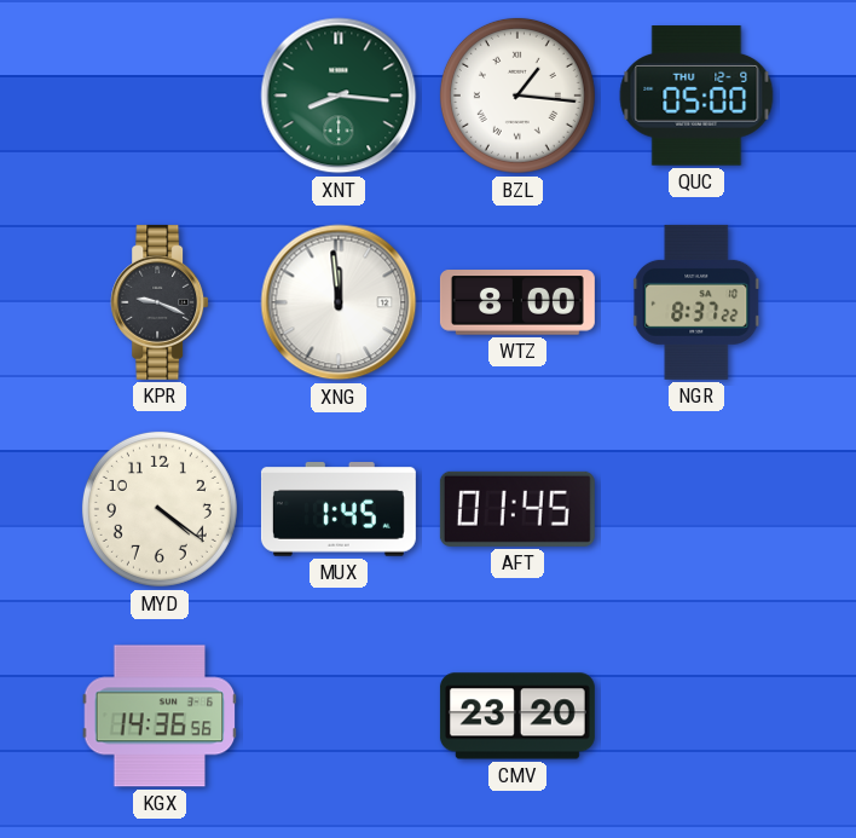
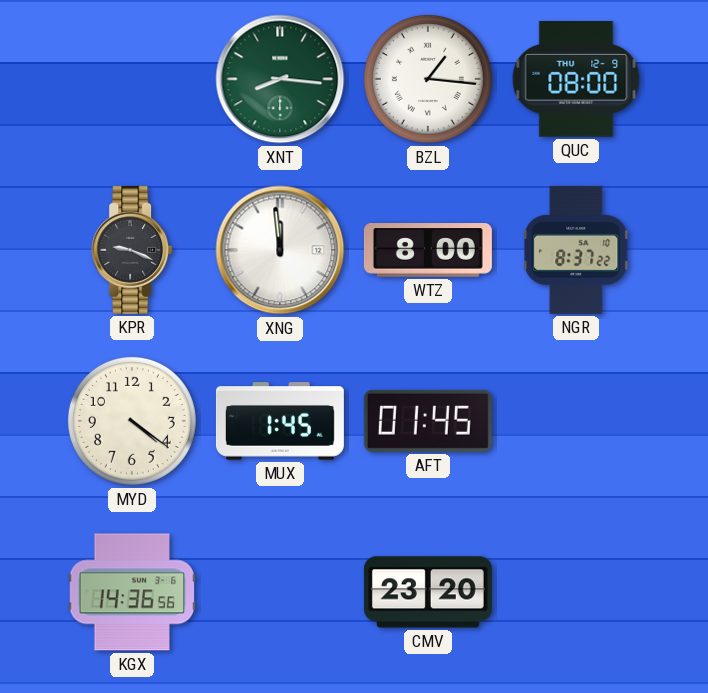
QUC: 05:00 -> 08:00 (576, 79)
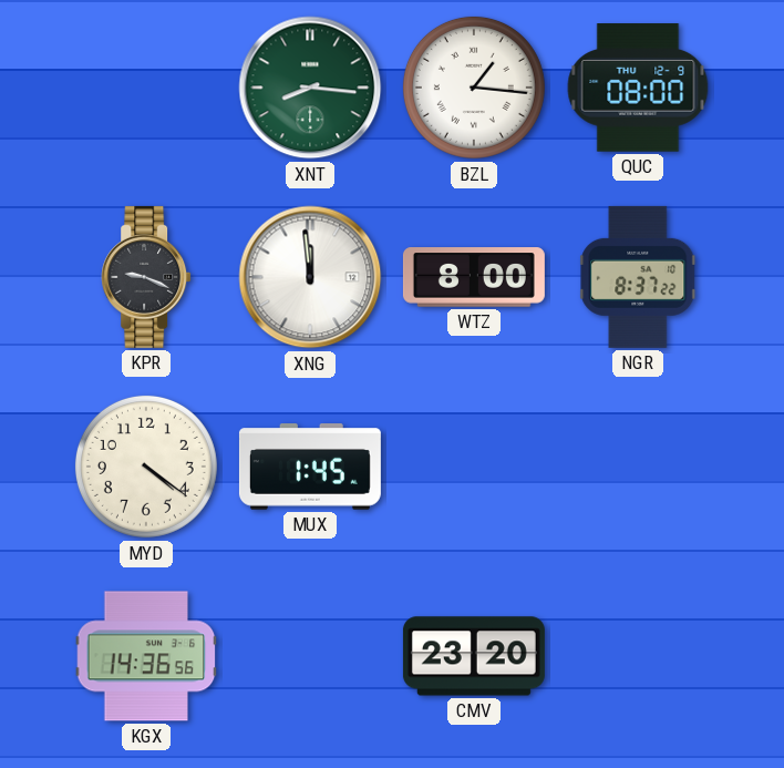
AFT: 01:45 -> none (428, 421)
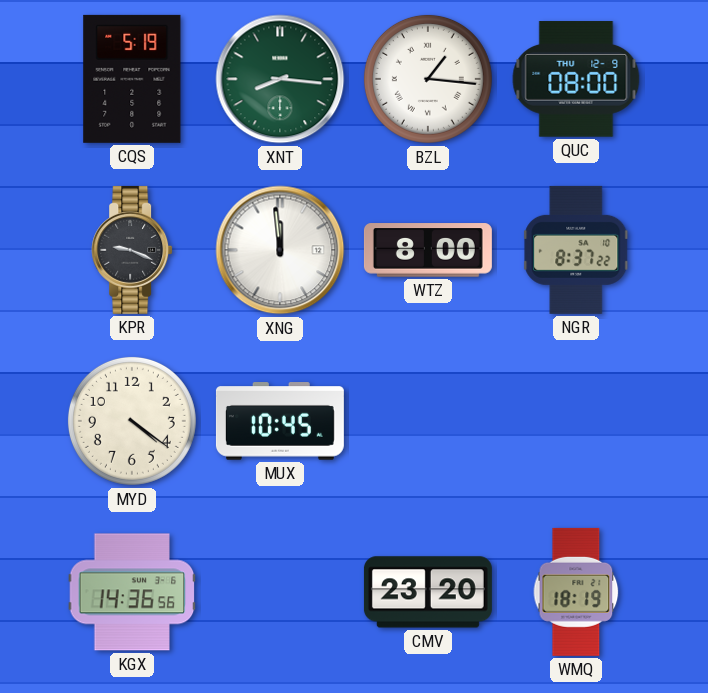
CQS: none -> 5:19 (132, 79)
MUX: 1:45 -> 10:45 (280, 421)
WMQ: none -> 18:19 (576, 592)
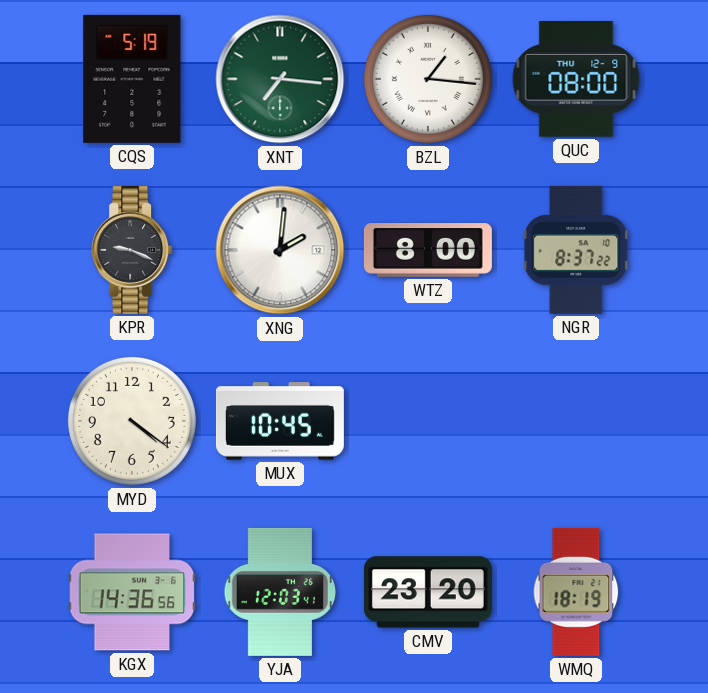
XNT: 8:16 -> 7:16 (280, 79)
XNG: 11:59 -> 2:01 (280, 250)
YJA: none -> 12:03 (280, 592)
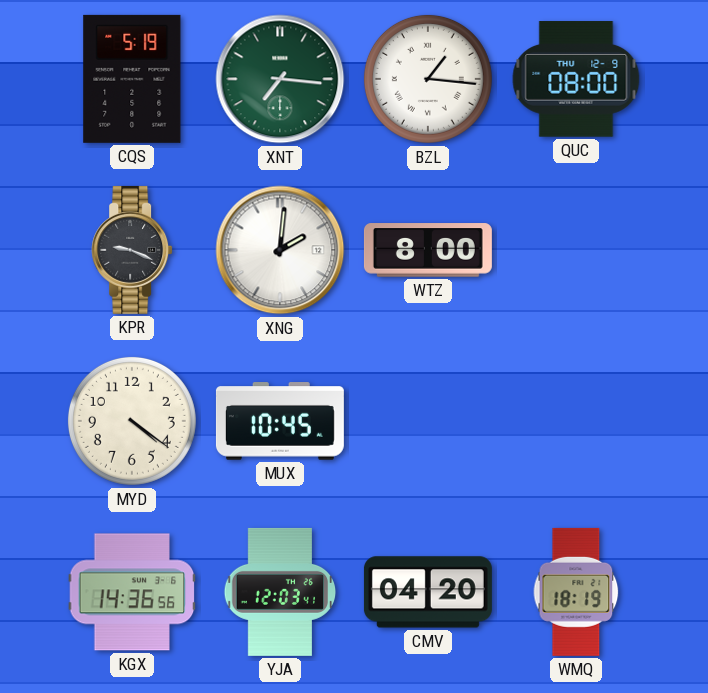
NGR: 8:37 -> none (577, 250)
CMV: 23:20 -> 04:20 (428, 592)
